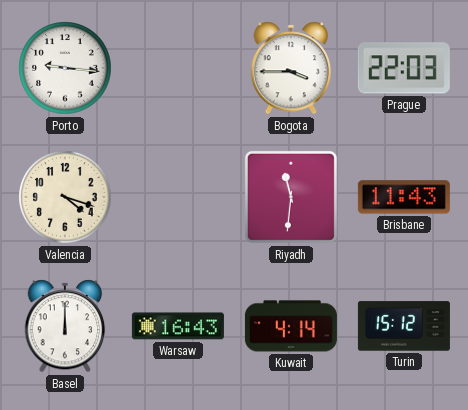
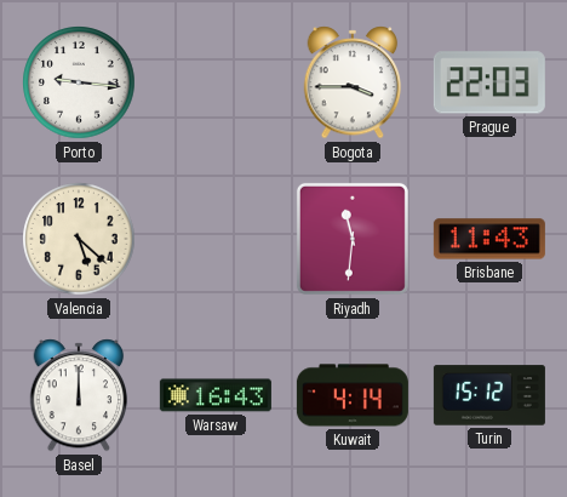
Valencia: 4:18 -> 5:22 (79, 239)
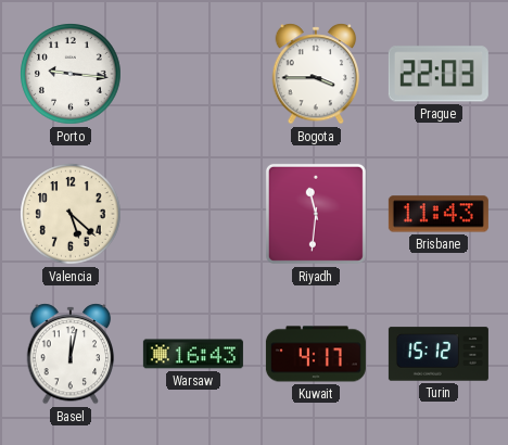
Basel: 12:00 -> 12:02 (71, 354)
Kuwait: 4:14 -> 4:17 (316, 354)
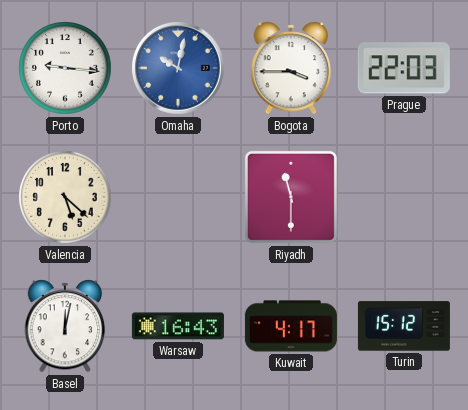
Omaha: none -> 10:02 (179, 69)
Riyadh: 11:31 -> 11:30 (291, 197)
Brisbane: 11:43 -> none (439, 214)
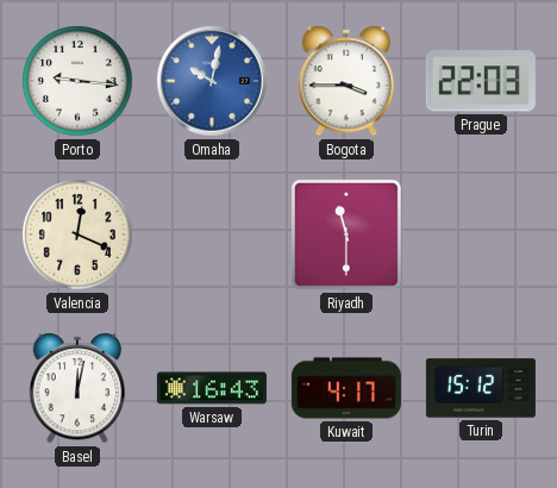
Valencia: 5:22 -> 12:19 (77, 234)
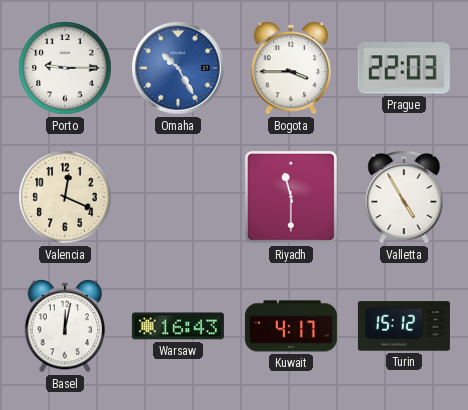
Porto: 9:16 -> 9:15 (65, 68)
Omaha: 10:02 -> 10:25 (179, 69)
Valletta: none -> 4:55 (404, 197)
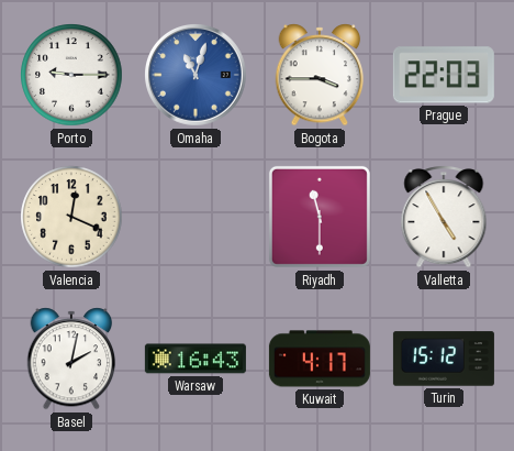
Omaha: 10:25 -> 11:03 (197, 76)
Basel: 12:02 -> 2:02 (71, 359)
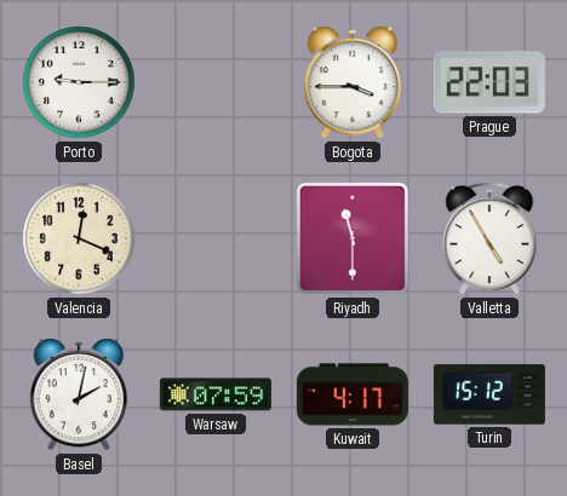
Omaha: 11:03 -> none (197, 76)
Warsaw: 16:43 -> 07:59 (216, 394)
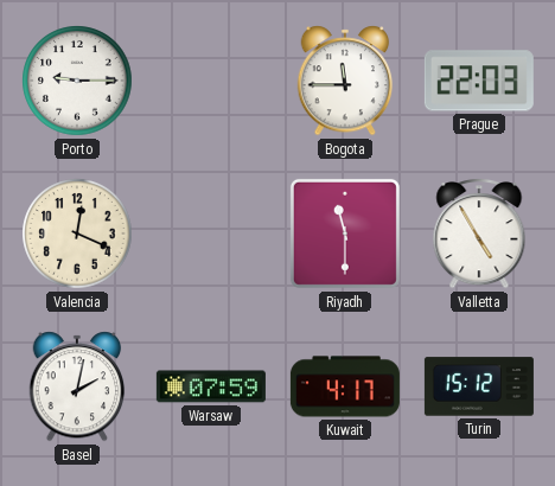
Bogota: 3:45 -> 11:45 (345, 81)
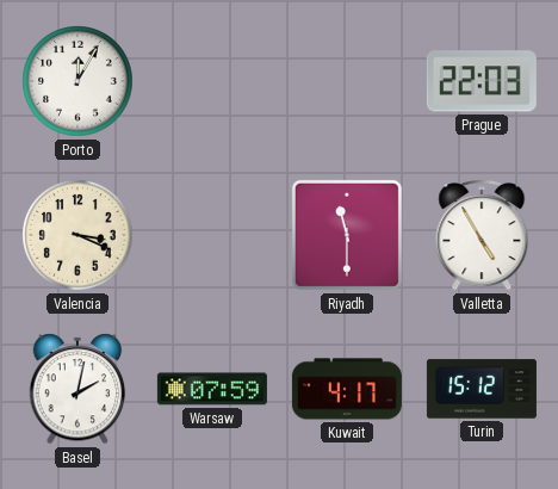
Porto: 9:15 -> 12:05 (77, 81)
Bogota: 11:45 -> none (345, 81)
Valencia: 12:19 -> 3:19 (77, 235)
